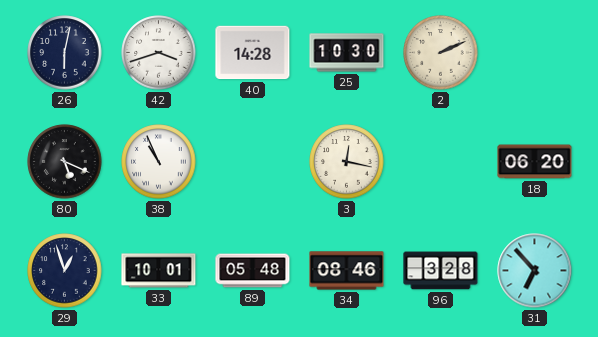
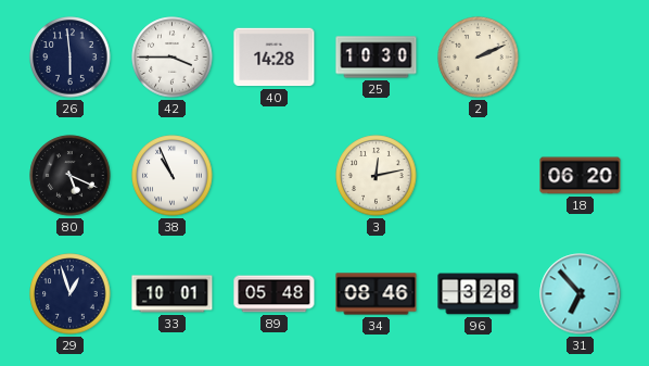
26: 6:02 -> 5:59 (71, 58)
42: 3:42 -> 3:45 (173, 58)
3: 12:17 -> 12:13 (377, 176)
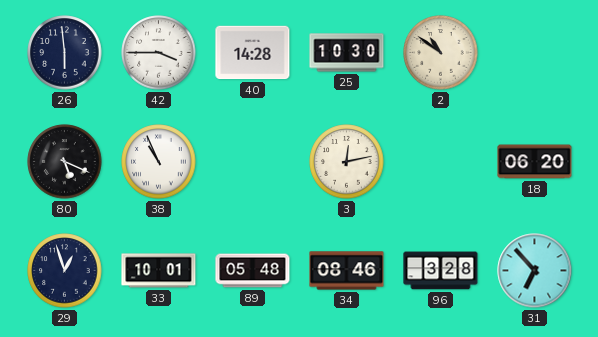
2: 2:11 -> 10:51 (441, 53)
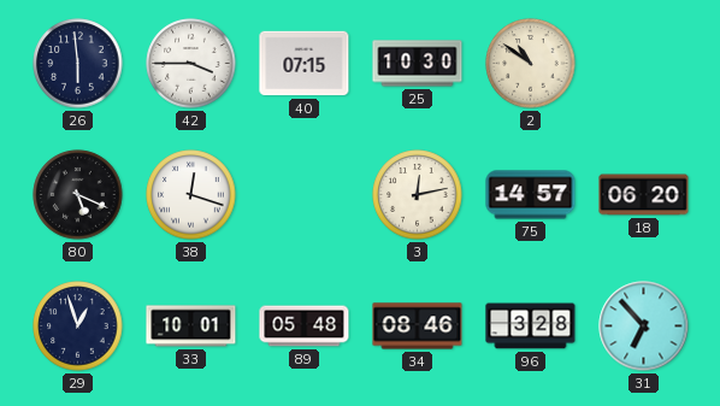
40: 14:28 -> 07:15 (305, 64)
38: 10:56 -> 12:18 (191, 195)
75: none -> 14:57 (531, 195)
